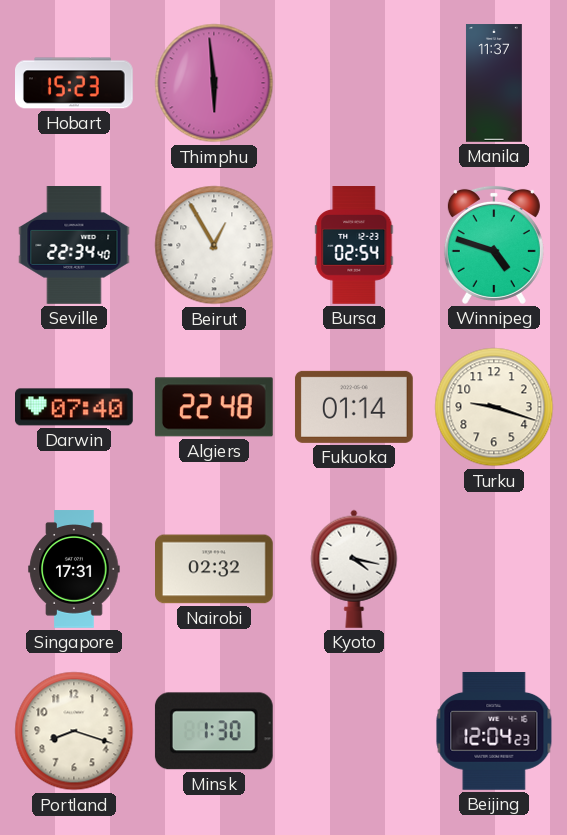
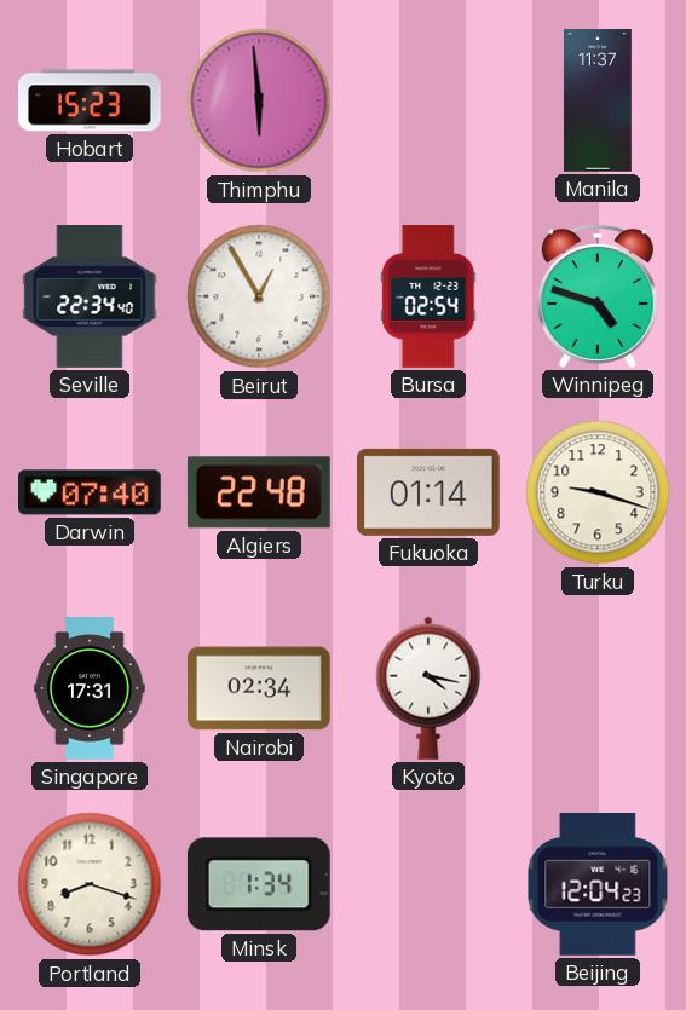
Nairobi: 02:32 -> 02:34 (260, 688)
Minsk: 1:30 -> 1:34 (259, 884)
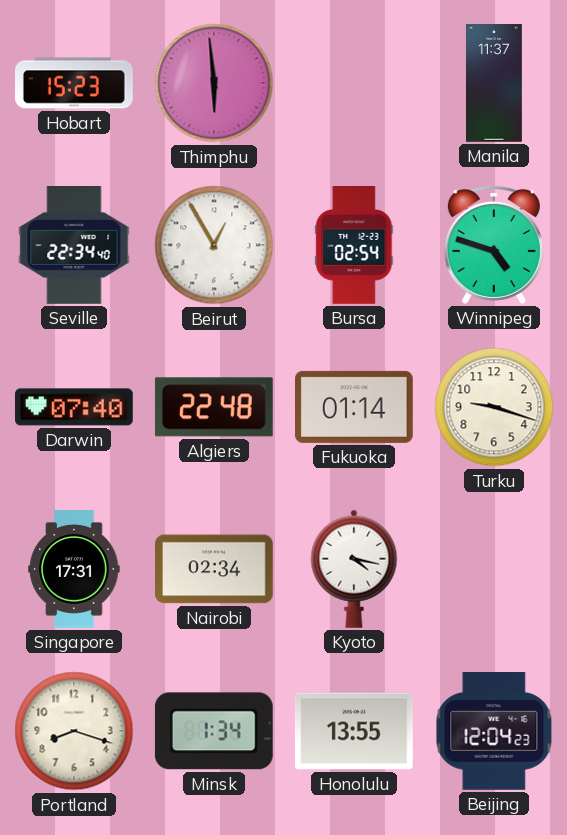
Honolulu: none -> 13:55 (354, 731)
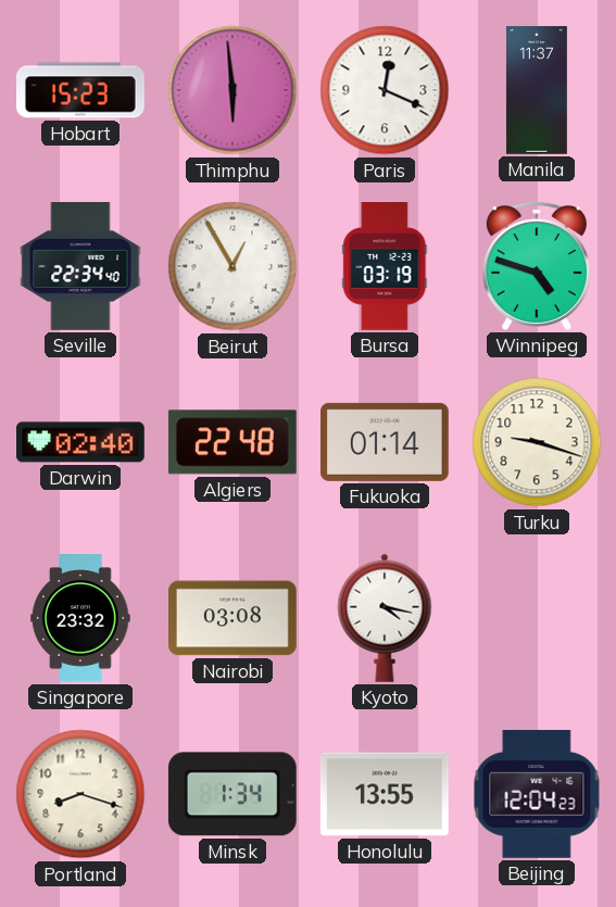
Paris: none -> 12:19 (385, 90)
Bursa: 02:54 -> 03:19 (385, 267)
Darwin: 07:40 -> 02:40 (81, 442)
Singapore: 17:31 -> 23:32 (80, 618)
Nairobi: 02:34 -> 03:08 (234, 618)
